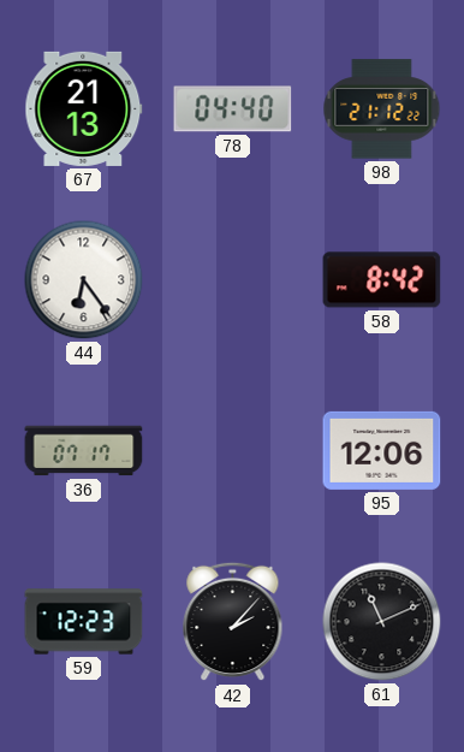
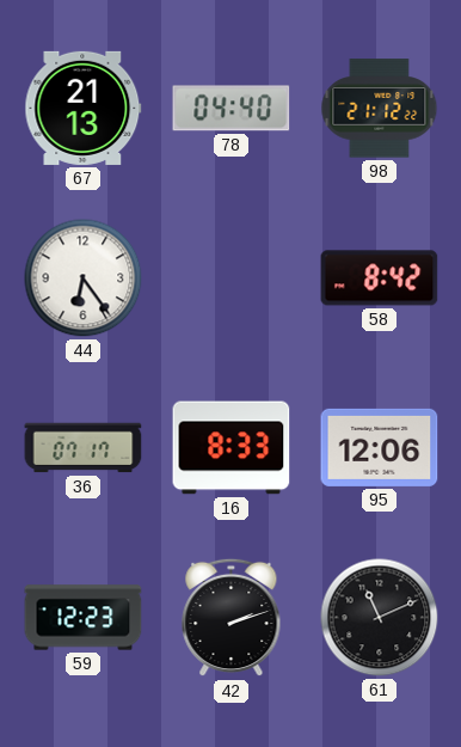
16: none -> 8:33 (232, 448)
42: 2:07 -> 2:12 (232, 618)
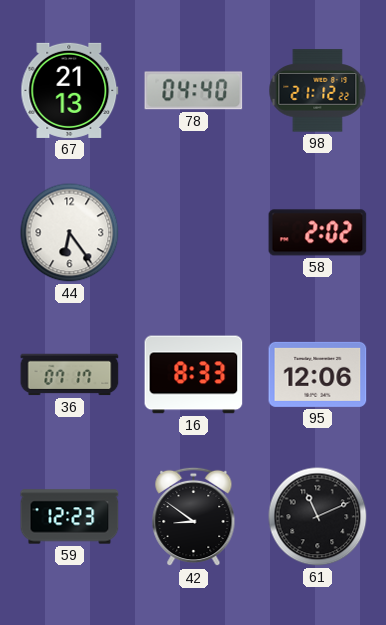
58: 8:42 -> 2:02 (318, 233)
42: 2:12 -> 8:51 (194, 517)
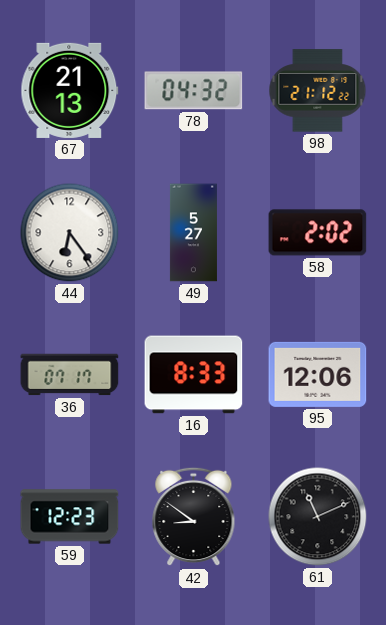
78: 04:40 -> 04:32 (194, 91)
49: none -> 5:27 (193, 233)
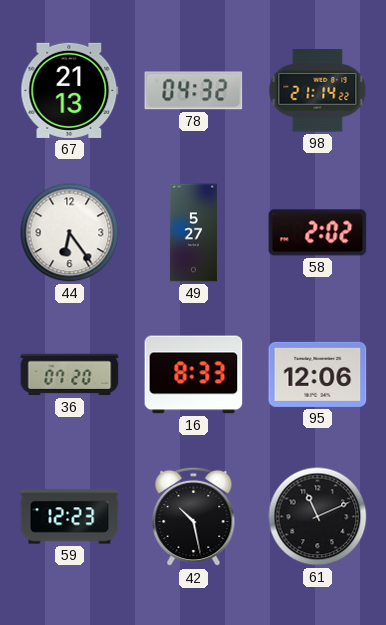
98: 21:12 -> 21:14 (318, 91)
36: 07:17 -> 07:20 (70, 375)
42: 8:51 -> 10:28 (194, 517)
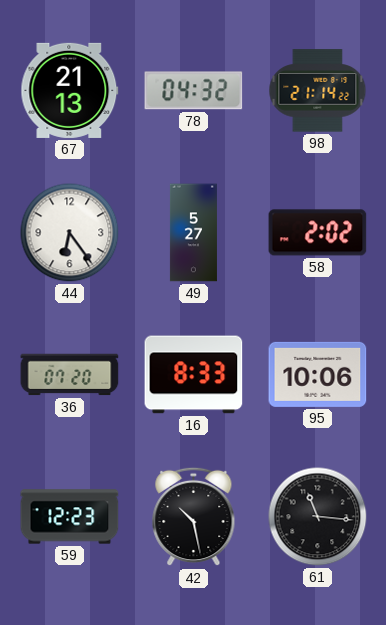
95: 12:06 -> 10:06 (318, 374)
61: 11:11 -> 11:16 (318, 517)
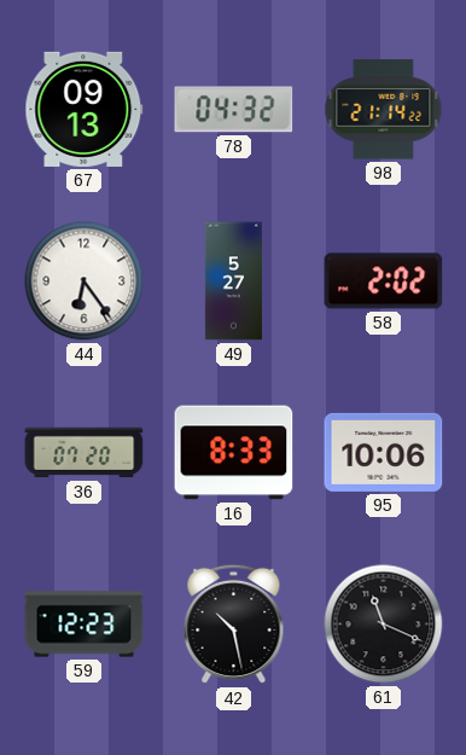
67: 21:13 -> 09:13 (85, 109)
61: 11:16 -> 11:19 (384, 625)
